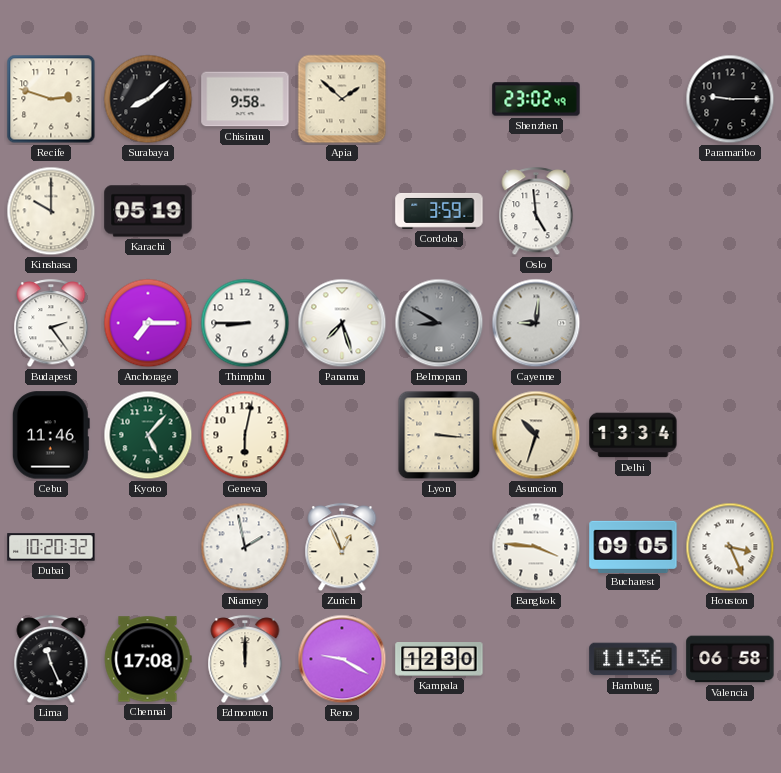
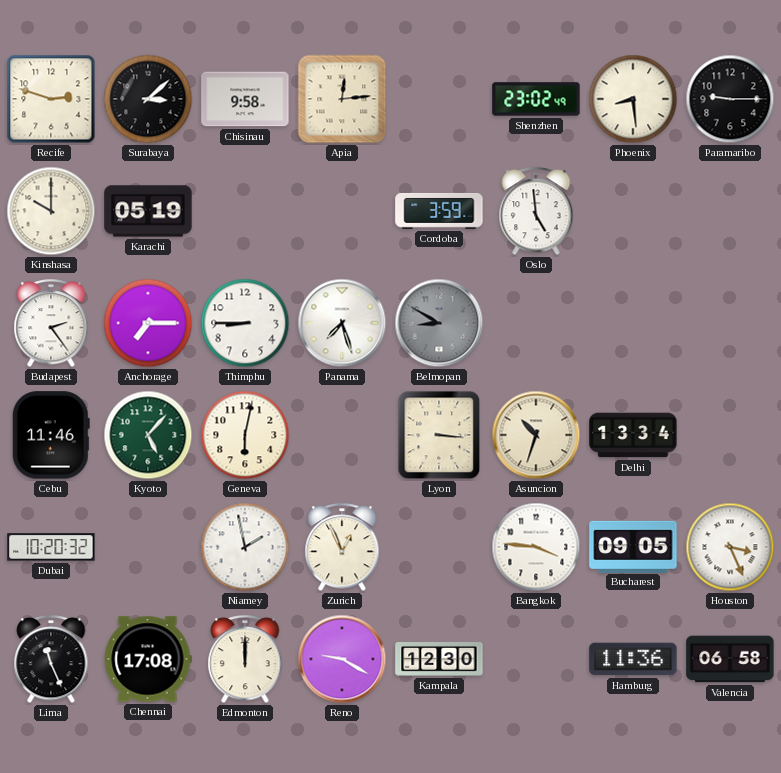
Surabaya: 8:08 -> 3:08 (148, 99)
Apia: 1:52 -> 12:14 (342, 99)
Phoenix: none -> 8:29 (633, 99)
Cayenne: 9:01 -> none (536, 323)
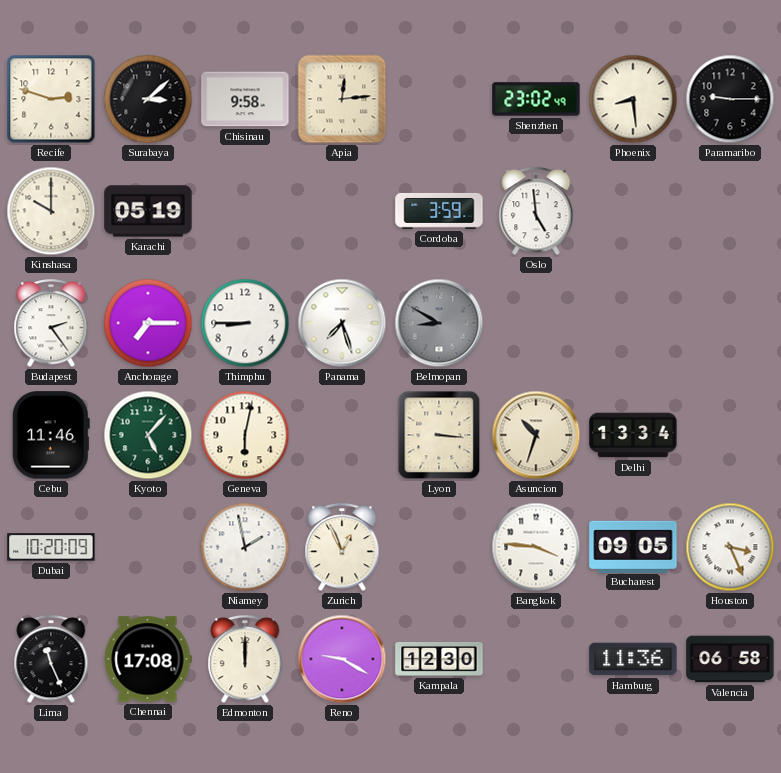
Dubai: 10:20:32 -> 10:20:09 (51, 547)
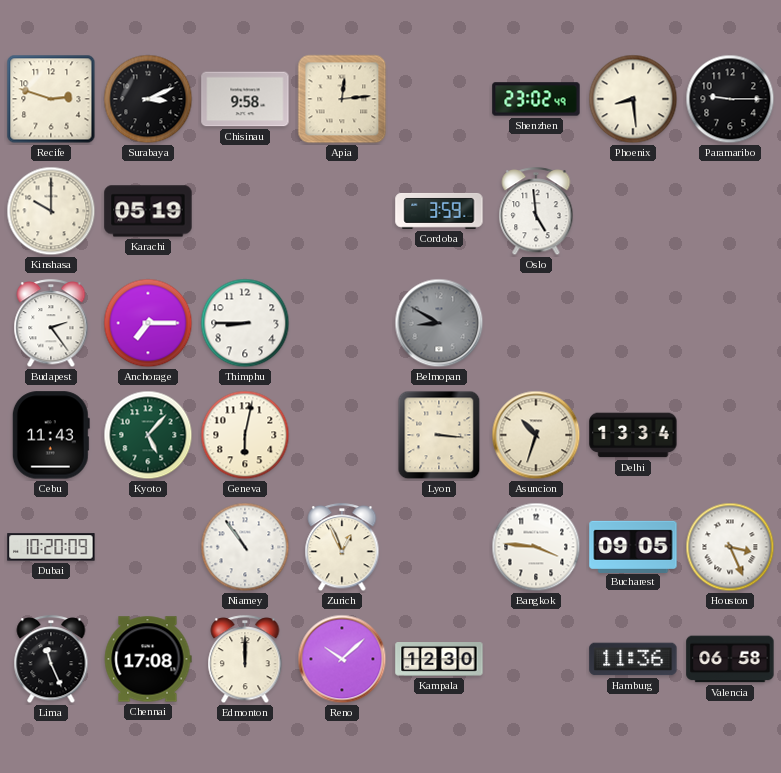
Surabaya: 3:08 -> 3:11 (148, 99)
Panama: 7:27 -> none (342, 323)
Cebu: 11:46 -> 11:43 (51, 435)
Niamey: 1:58 -> 10:54 (245, 547)
Reno: 9:20 -> 10:08 (342, 659)
